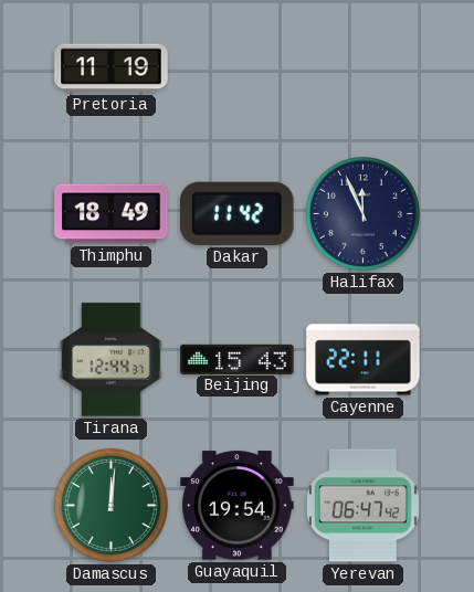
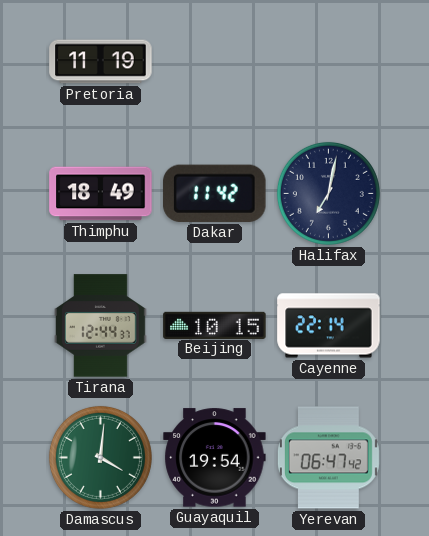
Halifax: 11:56 -> 7:02 (328, 193)
Beijing: 15:43 -> 10:15 (215, 325)
Cayenne: 22:11 -> 22:14 (329, 326)
Damascus: 12:01 -> 4:01 (100, 457)
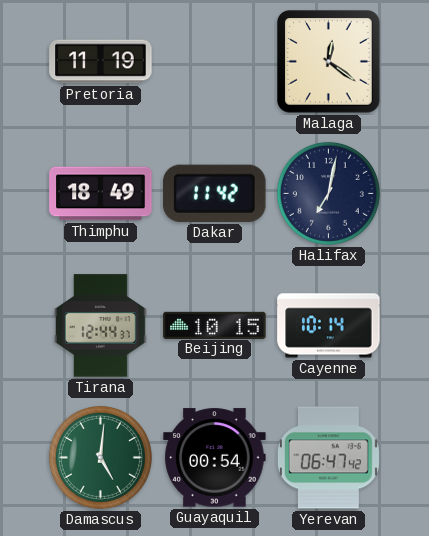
Malaga: none -> 12:21 (329, 62)
Cayenne: 22:14 -> 10:14 (329, 326)
Damascus: 4:01 -> 5:01 (100, 457)
Guayaquil: 19:54 -> 00:54 (215, 458)
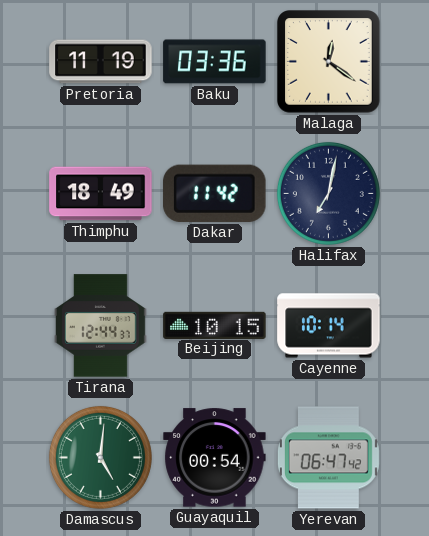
Baku: none -> 03:36 (215, 62)
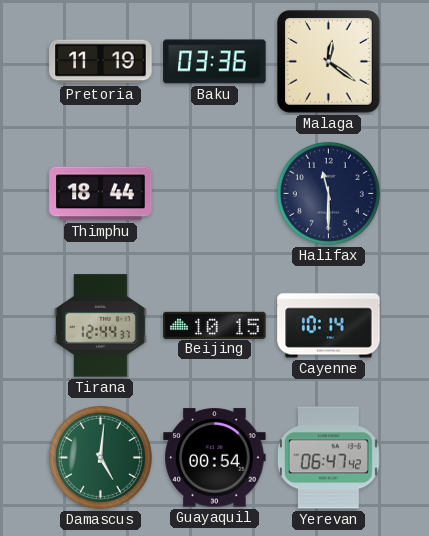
Thimphu: 18:49 -> 18:44 (101, 194)
Dakar: 11:42 -> none (215, 193)
Halifax: 7:02 -> 11:30 (328, 193)
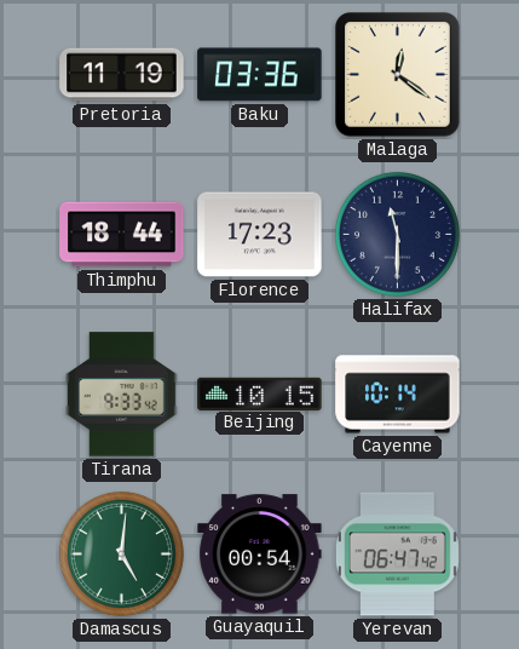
Florence: none -> 17:23 (260, 235)
Tirana: 12:44 -> 9:33 (122, 395)
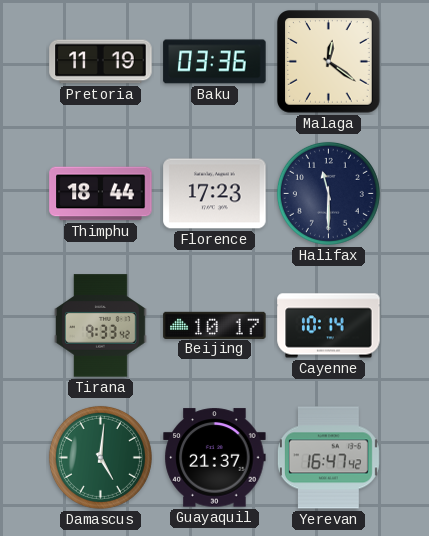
Beijing: 10:15 -> 10:17 (215, 325)
Guayaquil: 00:54 -> 21:37 (215, 458)
Yerevan: 06:47 -> 16:47 (328, 458)
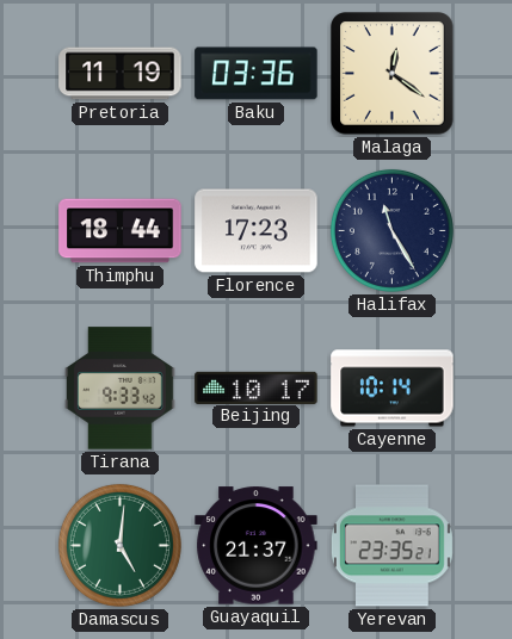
Halifax: 11:30 -> 11:25 (391, 230)
Yerevan: 16:47 -> 23:35 (391, 546)
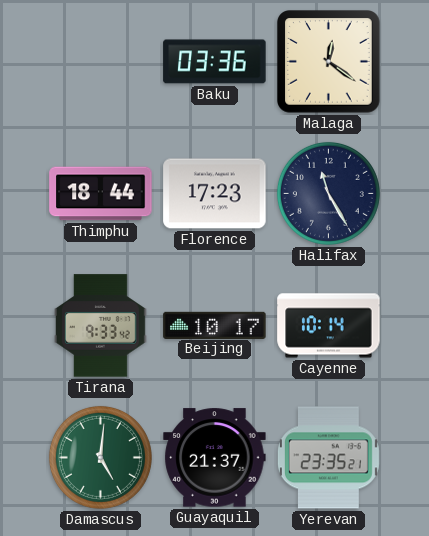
Pretoria: 11:19 -> none (121, 74)
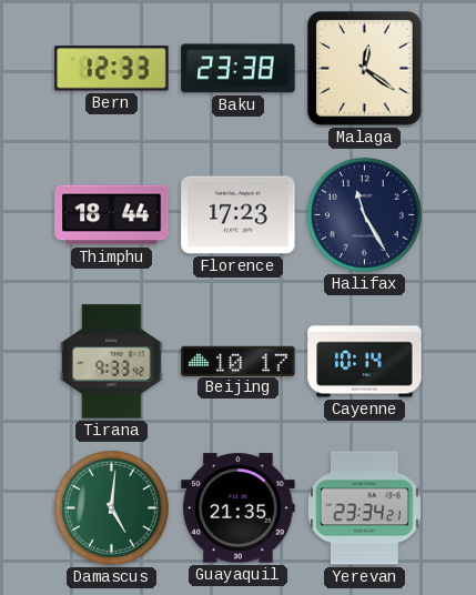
Bern: none -> 12:33 (112, 69)
Baku: 03:36 -> 23:38 (239, 69)
Guayaquil: 21:37 -> 21:35 (239, 508)
Yerevan: 23:35 -> 23:34 (364, 508)
